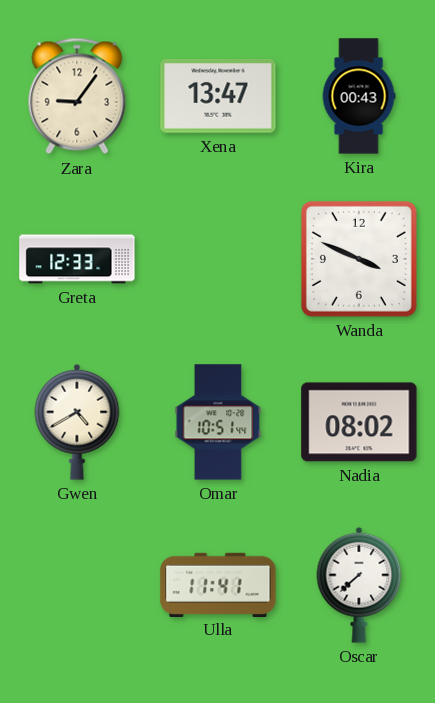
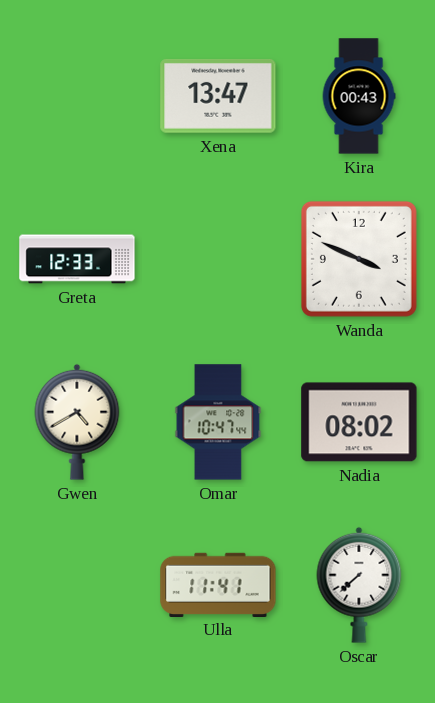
Zara: 9:06 -> none (77, 96)
Omar: 10:51 -> 10:47 (218, 422)
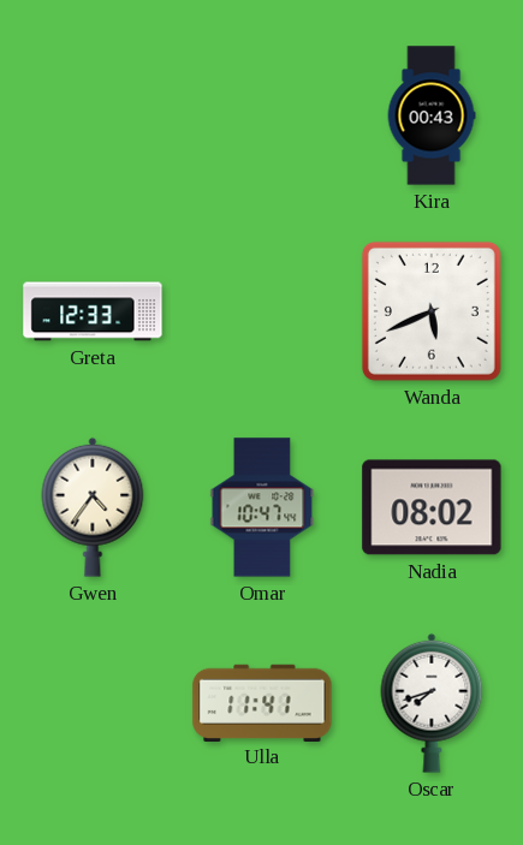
Xena: 13:47 -> none (218, 96)
Wanda: 3:49 -> 5:41 (432, 311)
Gwen: 4:40 -> 4:36 (93, 507)
Oscar: 7:38 -> 7:42 (432, 703)
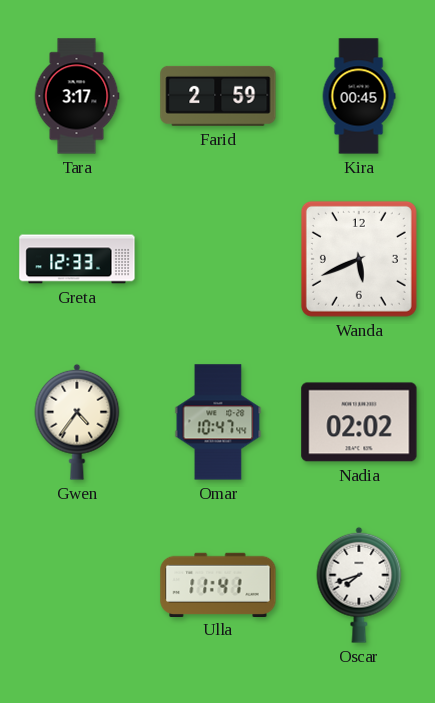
Tara: none -> 3:17 (77, 96)
Farid: none -> 2:59 (218, 96)
Kira: 00:43 -> 00:45 (359, 96)
Nadia: 08:02 -> 02:02 (359, 422)
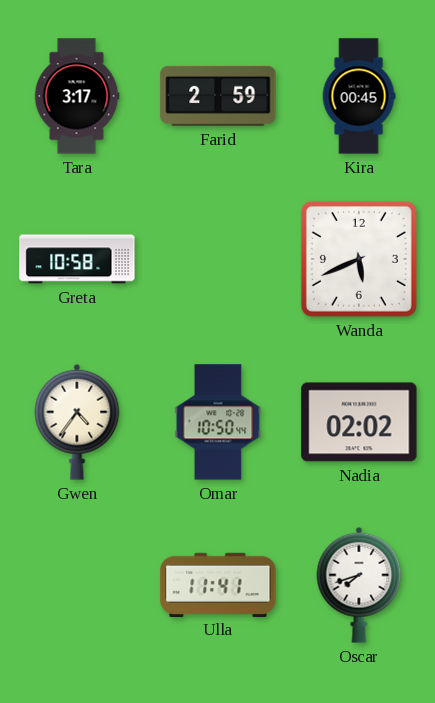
Greta: 12:33 -> 10:58 (77, 259)
Omar: 10:47 -> 10:50 (218, 422)
